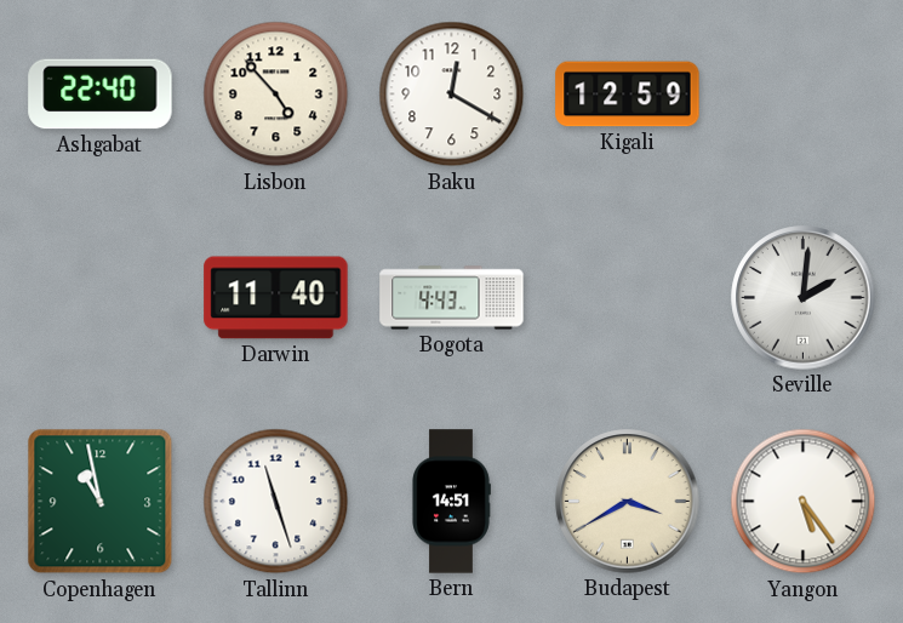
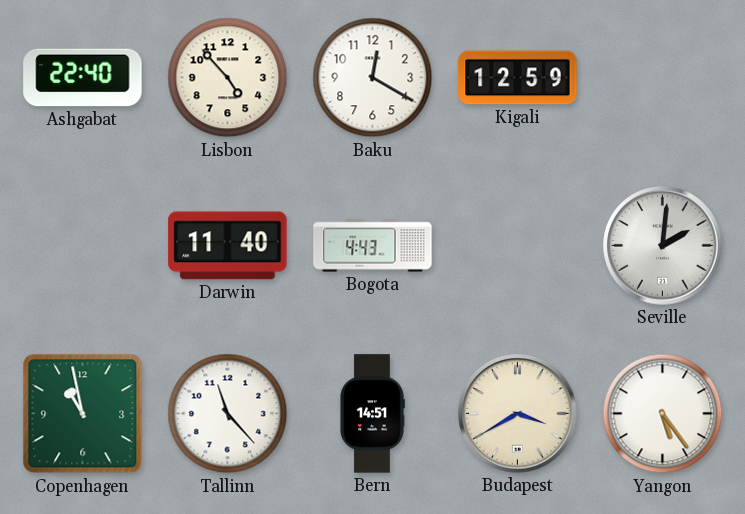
Tallinn: 11:27 -> 11:23 (228, 414)
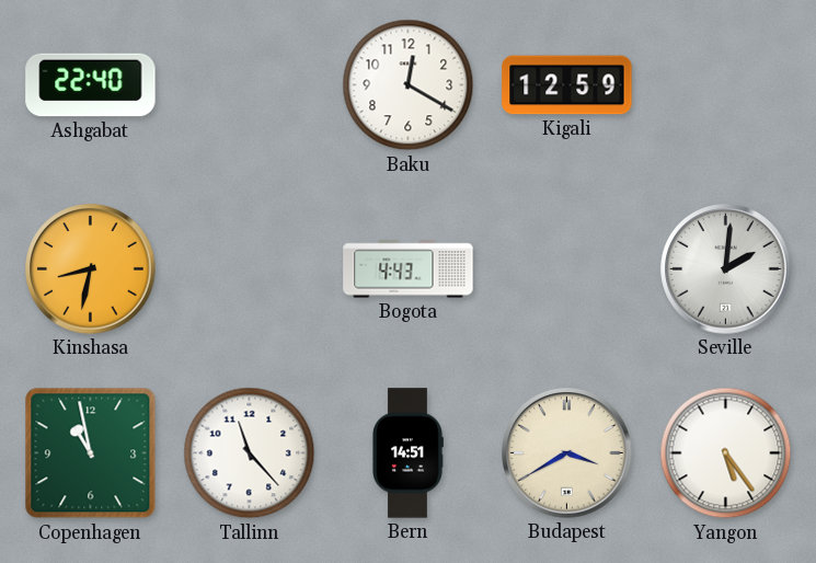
Lisbon: 4:53 -> none (228, 78)
Kinshasa: none -> 8:32 (91, 269)
Darwin: 11:40 -> none (228, 246)
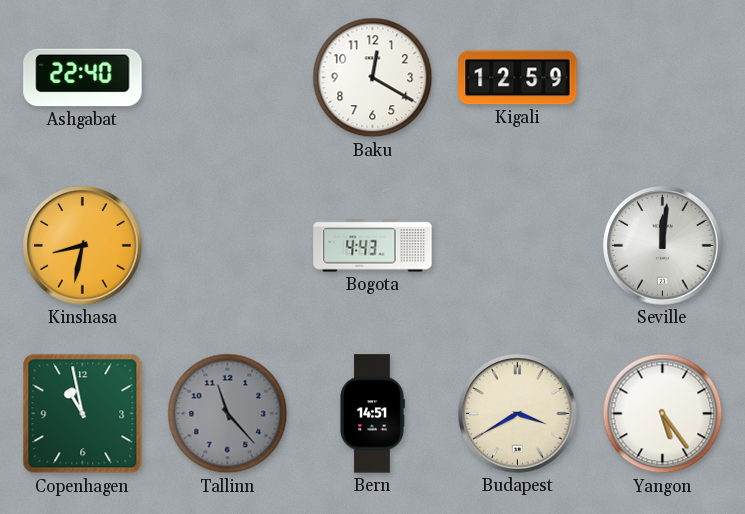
Seville: 2:01 -> 12:01 (663, 246)
Tallinn dial: white -> grey (228, 414)
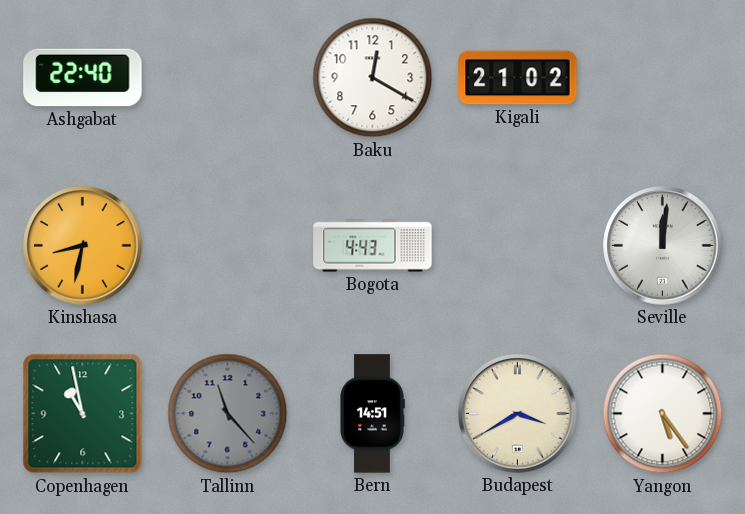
Kigali: 12:59 -> 21:02 (518, 78)
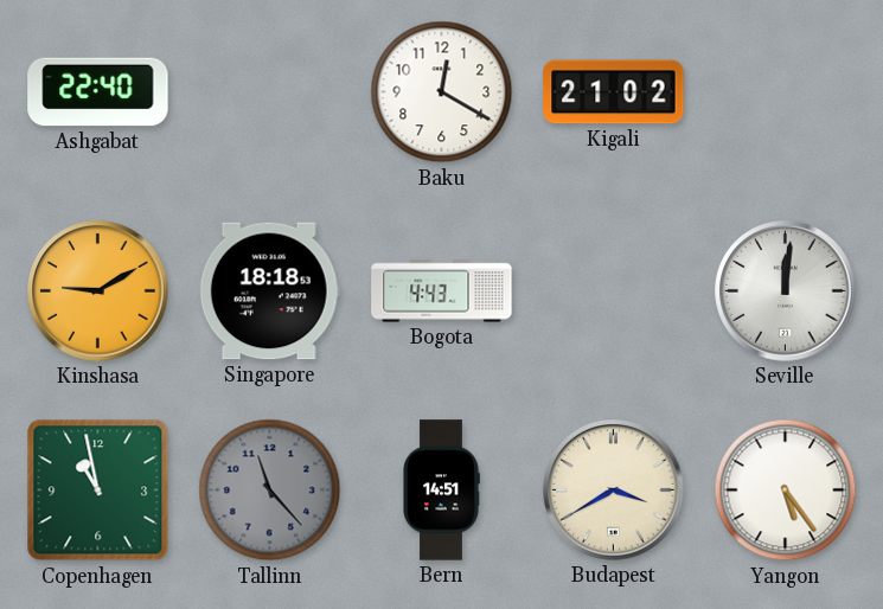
Kinshasa: 8:32 -> 9:10 (98, 291)
Singapore: none -> 18:18 (269, 291)
